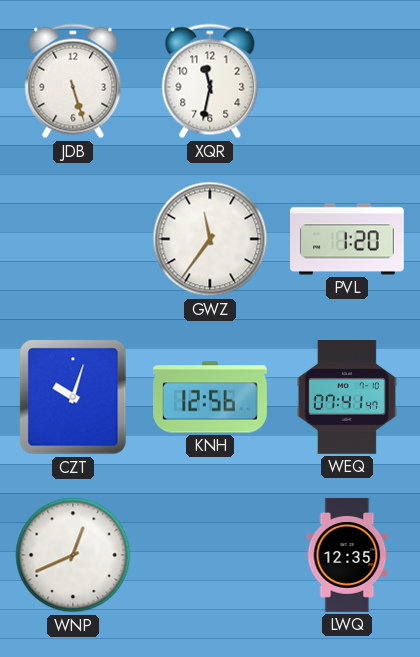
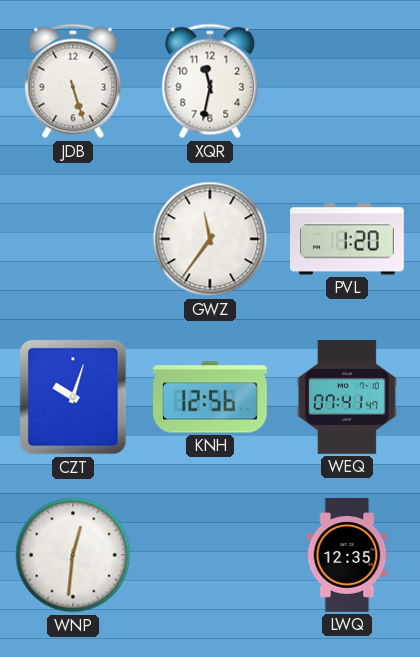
WNP: 12:41 -> 12:31 (73, 555)
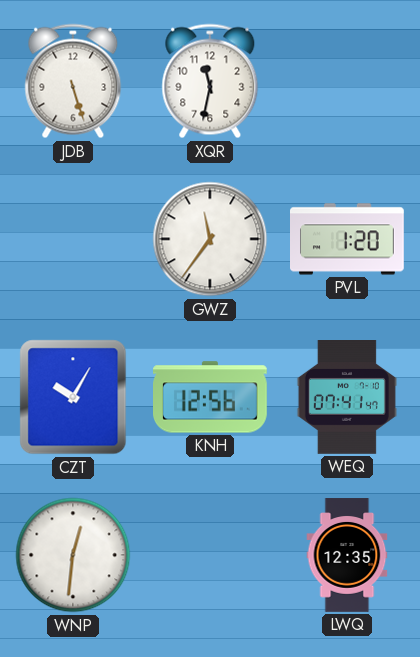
CZT: 10:03 -> 10:05 (73, 397)
